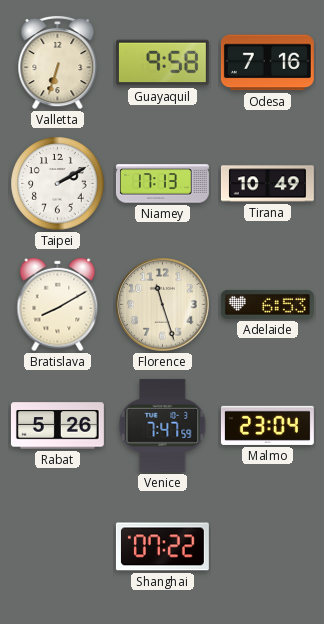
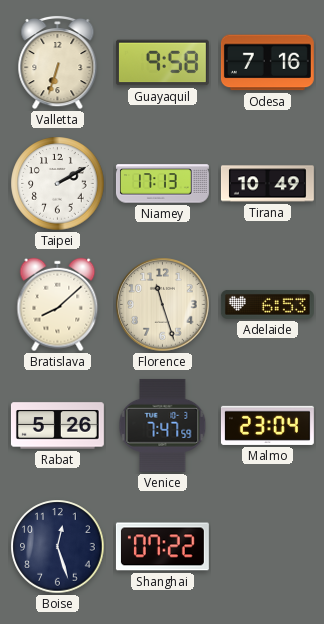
Bratislava: 8:10 -> 8:08 (58, 305)
Boise: none -> 12:27 (58, 547)
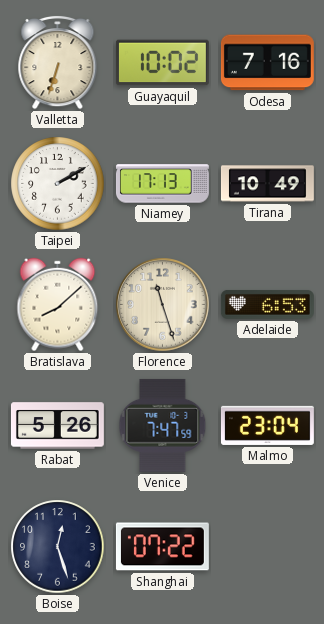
Guayaquil: 9:58 -> 10:02 (162, 63)
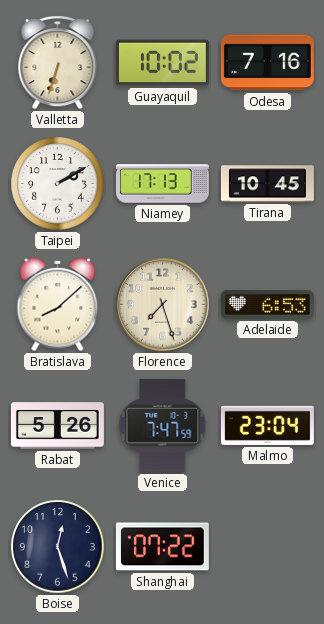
Tirana: 10:49 -> 10:45 (267, 184)
Florence: 11:27 -> 7:27 (163, 305)
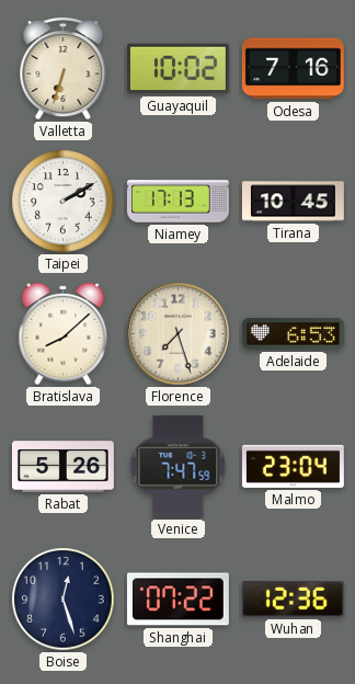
Wuhan: none -> 12:36 (293, 600)
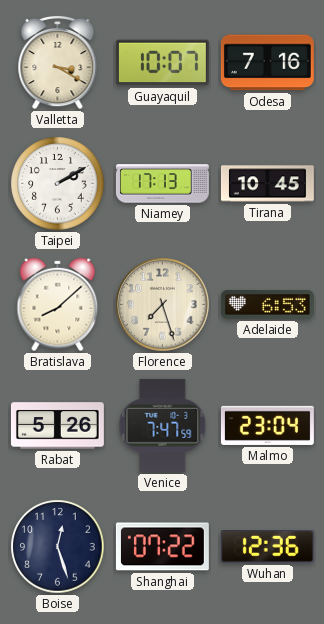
Valletta: 6:33 -> 3:20 (58, 62)
Guayaquil: 10:02 -> 10:07 (162, 63)
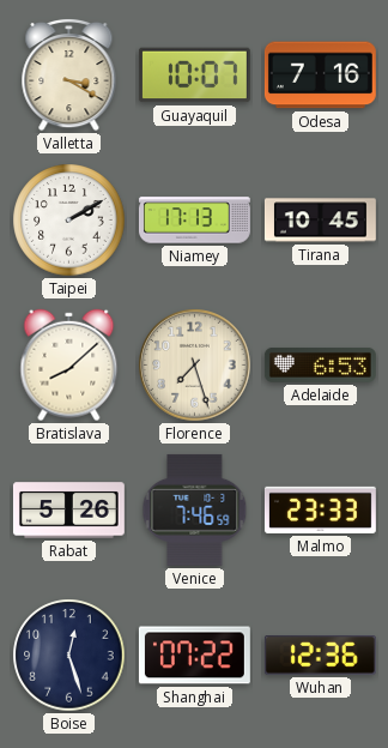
Venice: 7:47 -> 7:46 (195, 509)
Malmo: 23:04 -> 23:33 (320, 509)
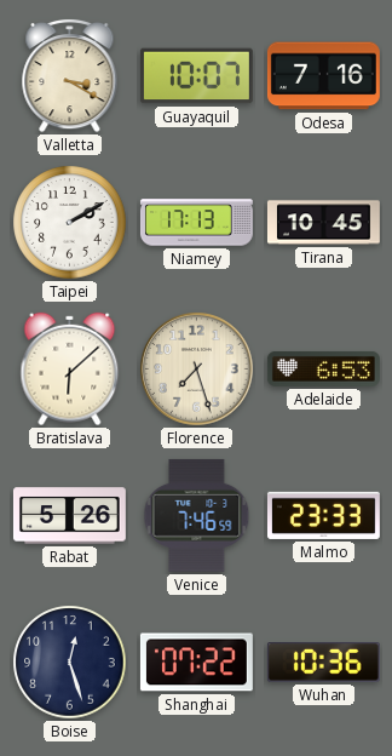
Bratislava: 8:08 -> 6:08 (70, 370)
Wuhan: 12:36 -> 10:36 (323, 663)
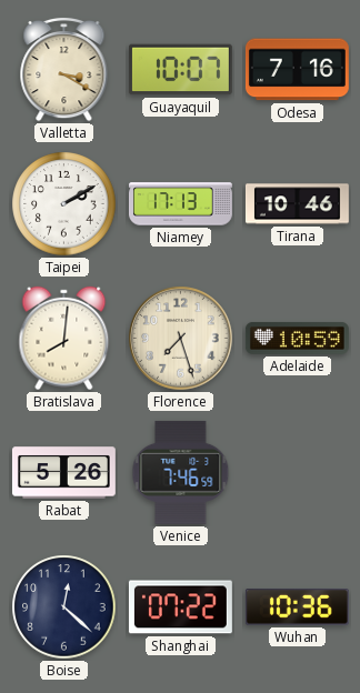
Tirana: 10:45 -> 10:46 (297, 204)
Bratislava: 6:08 -> 8:01 (64, 339)
Adelaide: 6:53 -> 10:59 (297, 338)
Malmo: 23:33 -> none (323, 515)
Boise: 12:27 -> 12:22 (64, 607)
